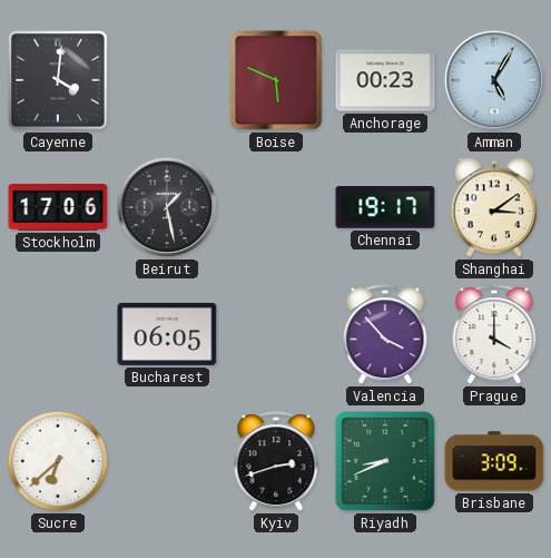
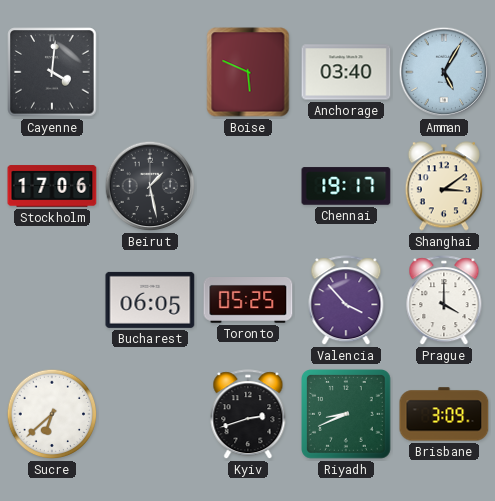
Anchorage: 00:23 -> 03:40 (346, 72)
Toronto: none -> 05:25 (248, 301)
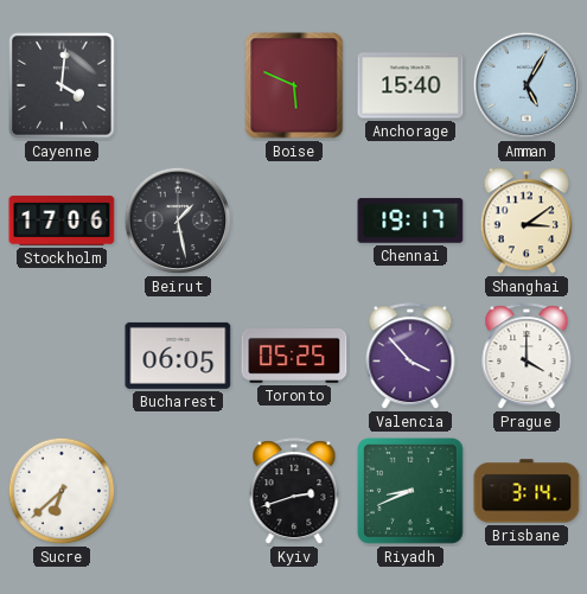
Anchorage: 03:40 -> 15:40 (410, 85)
Brisbane: 3:09 -> 3:14 (527, 491)
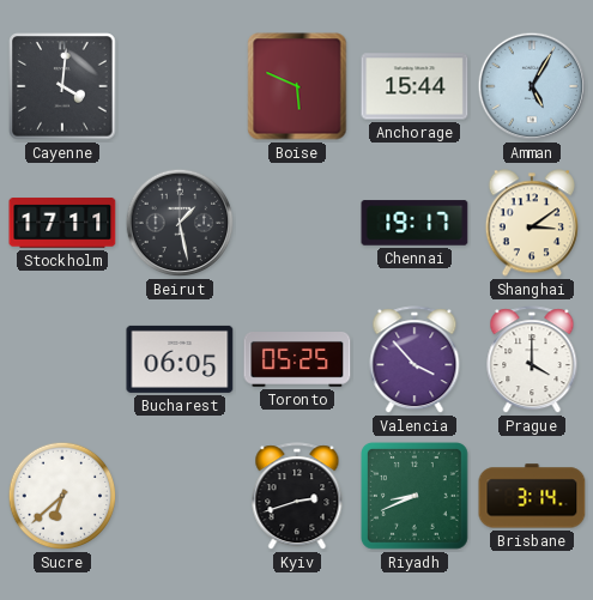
Anchorage: 15:40 -> 15:44 (415, 86)
Stockholm: 17:06 -> 17:11 (62, 223)
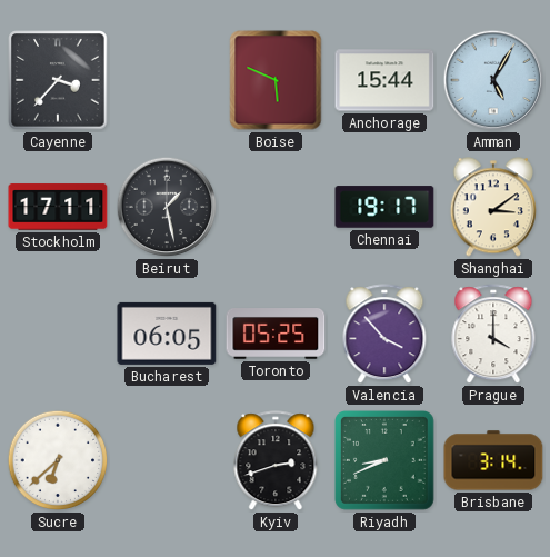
Cayenne: 4:01 -> 3:37 (58, 80)
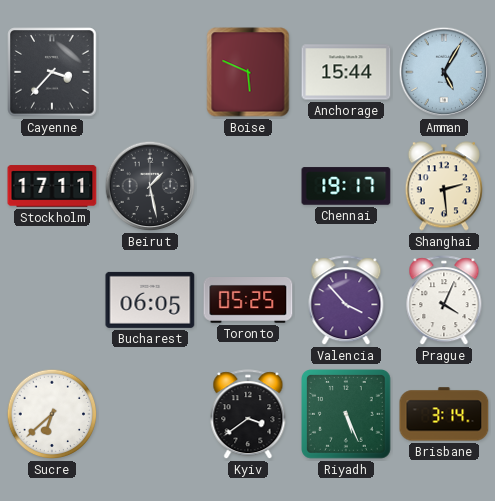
Shanghai: 3:09 -> 2:29 (444, 186)
Prague: 4:00 -> 4:04 (444, 301)
Kyiv: 2:42 -> 3:39 (248, 415)
Riyadh: 8:41 -> 5:26 (347, 415)
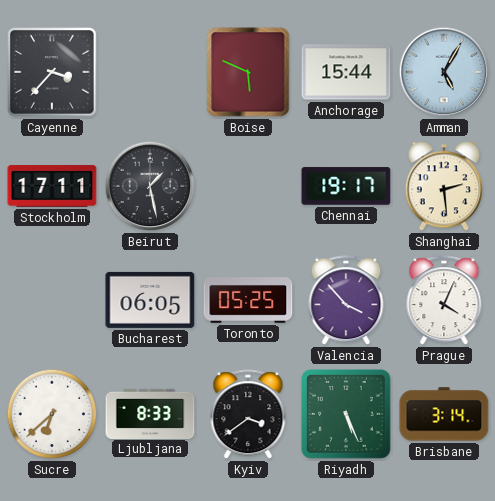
Ljubljana: none -> 8:33 (150, 413)
